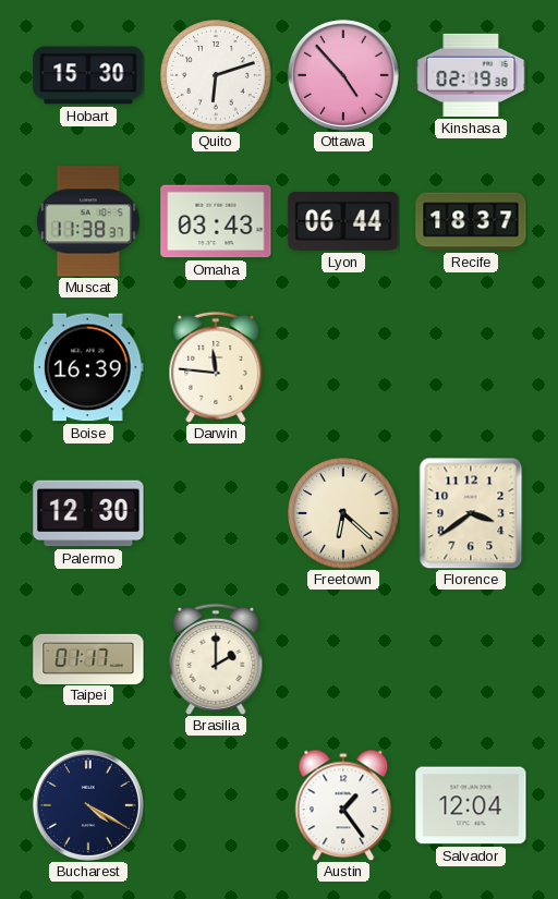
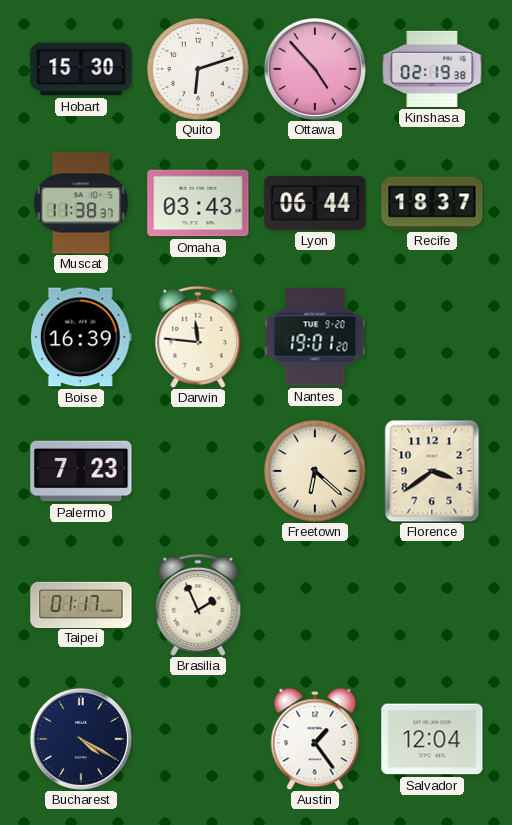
Nantes: none -> 19:01 (315, 337)
Palermo: 12:30 -> 7:23 (81, 471)
Brasilia: 2:00 -> 1:56 (198, 605)
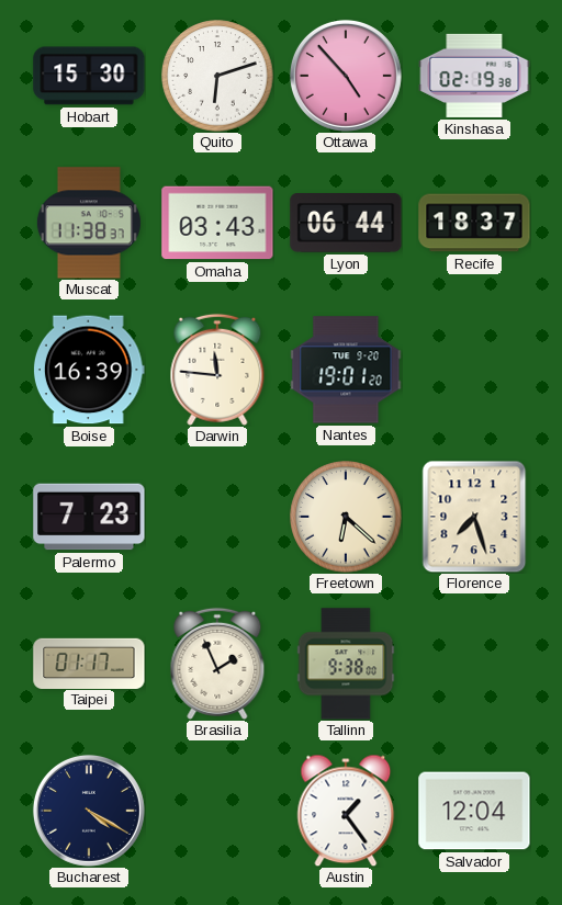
Florence: 3:39 -> 7:27 (474, 517)
Tallinn: none -> 9:38 (346, 664)
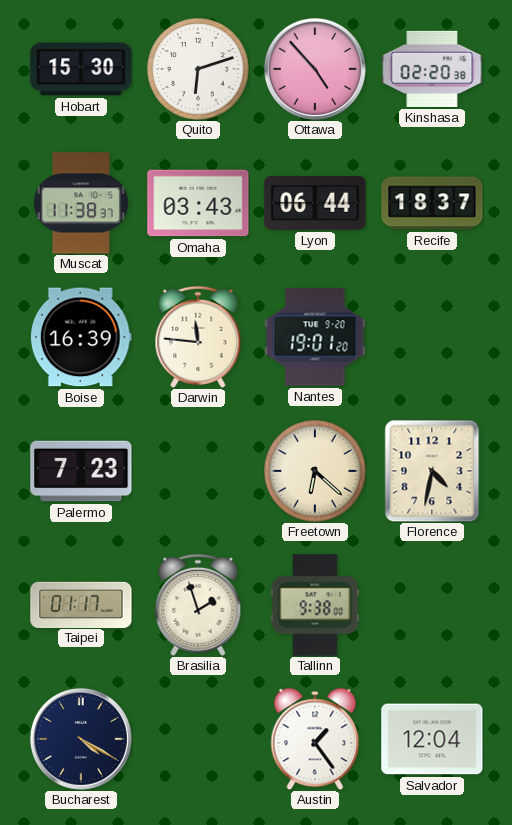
Kinshasa: 02:19 -> 02:20 (432, 69)
Florence: 7:27 -> 4:32 (432, 471)
Brasilia: 1:56 -> 1:57 (198, 605)
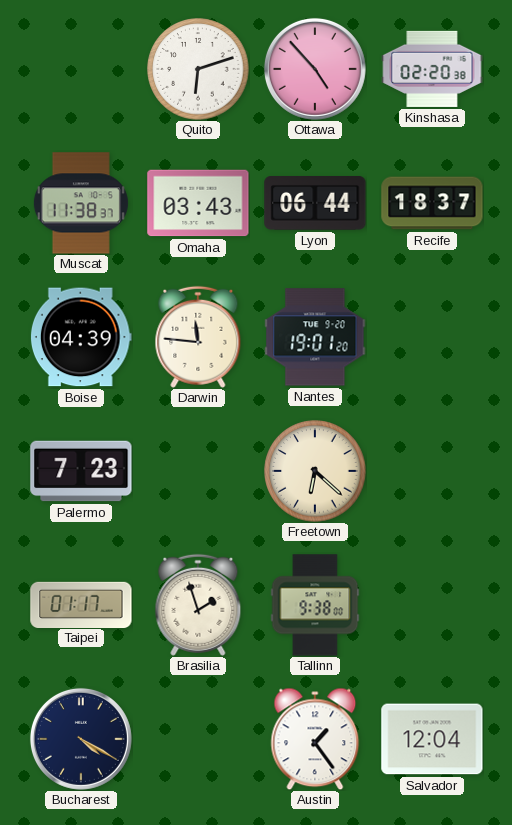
Hobart: 15:30 -> none (81, 69)
Boise: 16:39 -> 04:39 (81, 337)
Florence: 4:32 -> none (432, 471)
